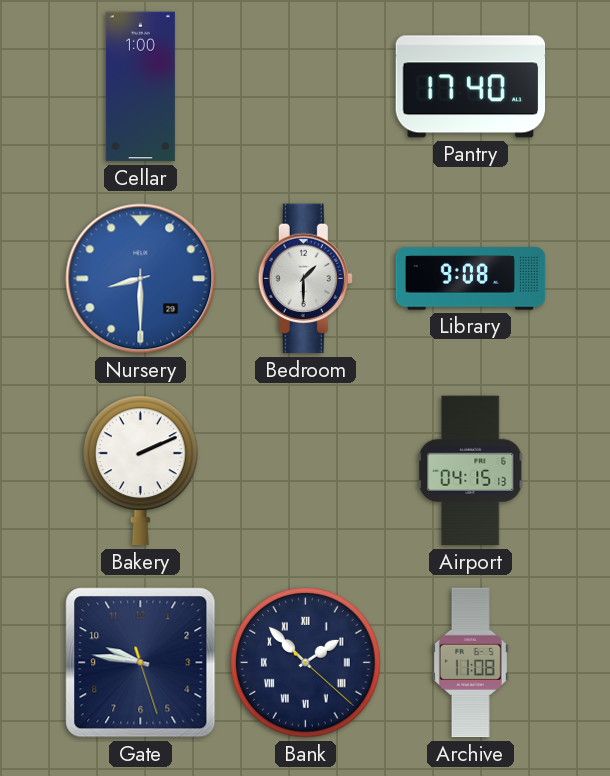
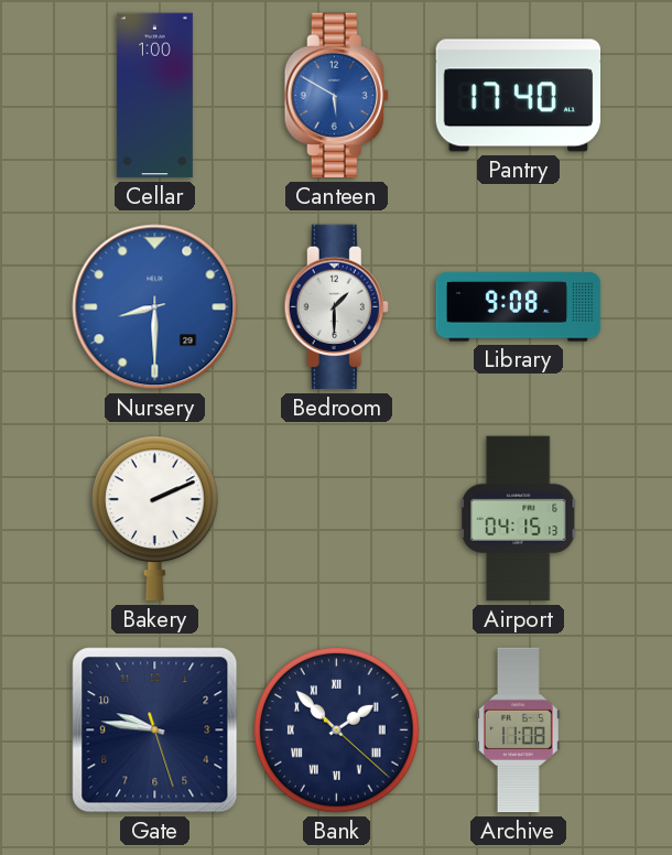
Canteen: none -> 5:50 (336, 96)
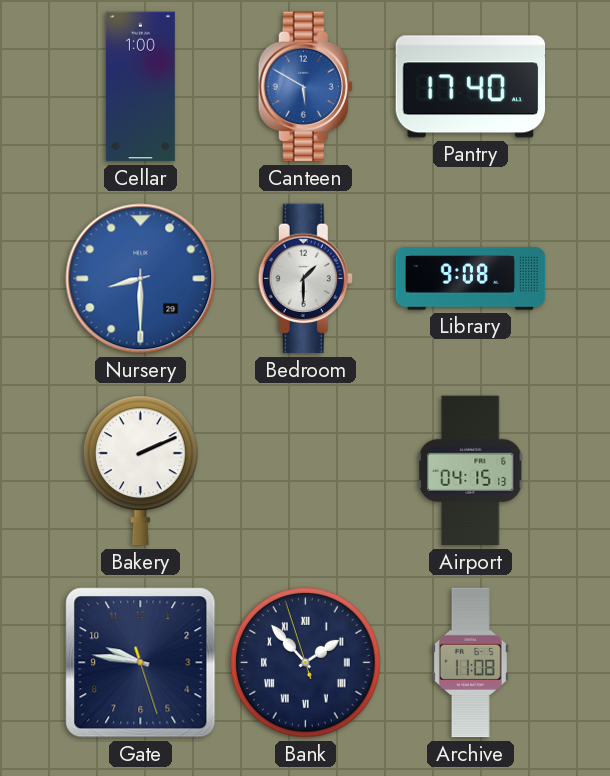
Bank: 1:52:22 -> 1:52:57 (306, 663)
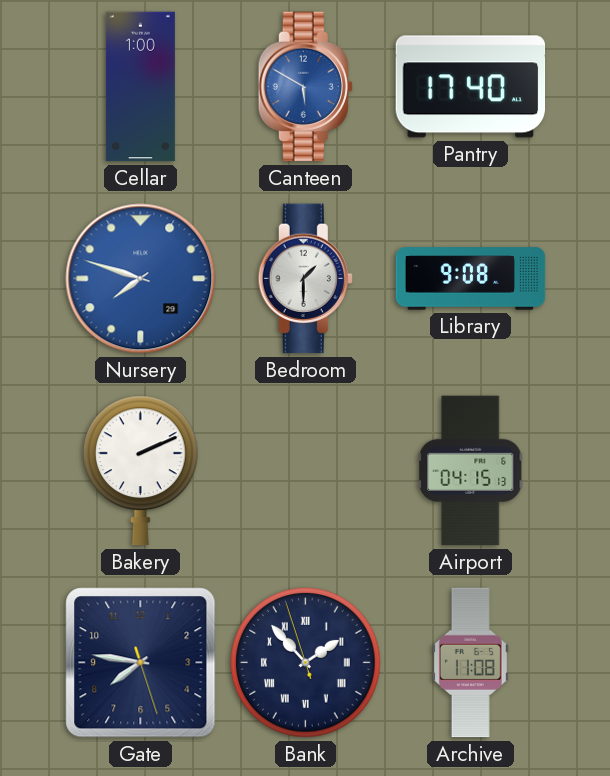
Nursery: 8:30 -> 7:48 (141, 279)
Gate: 9:46 -> 7:46 (141, 663)
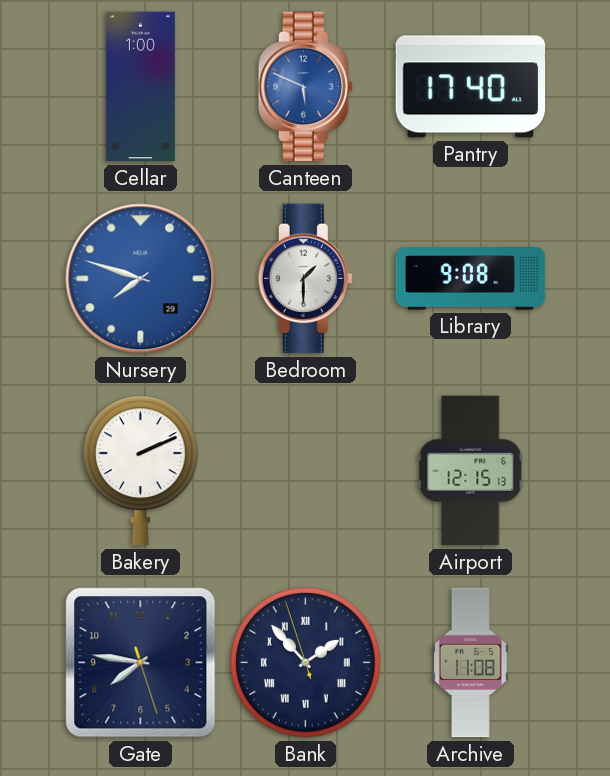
Canteen: 5:50 -> 5:49 (305, 87)
Airport: 04:15 -> 12:15 (470, 471)
